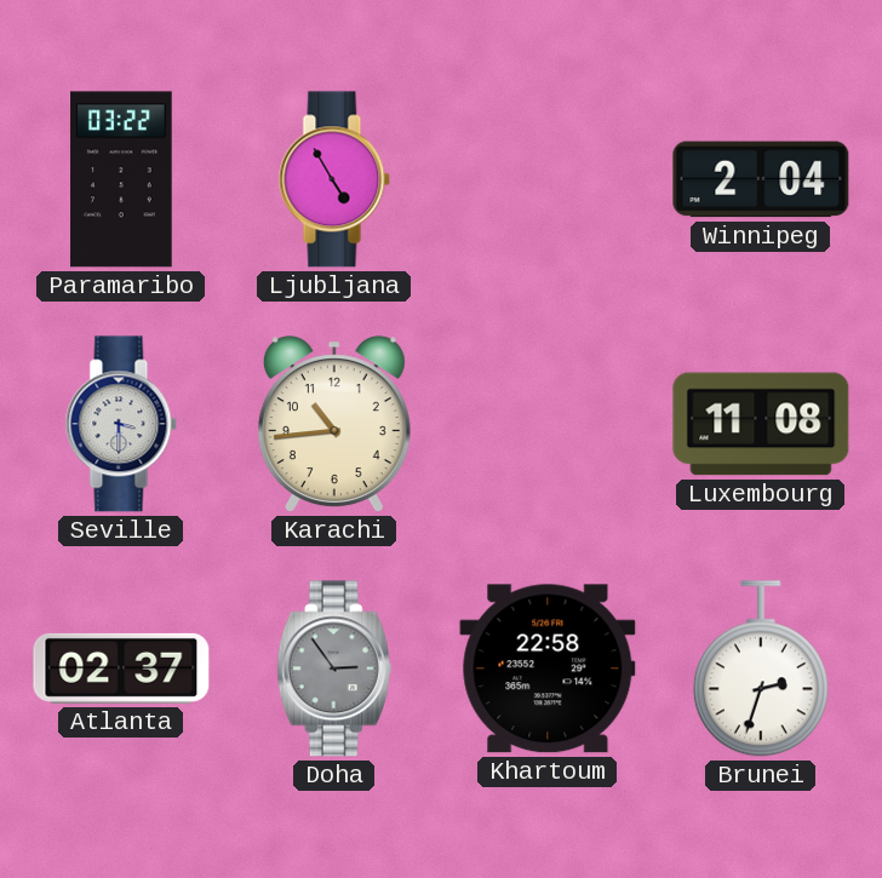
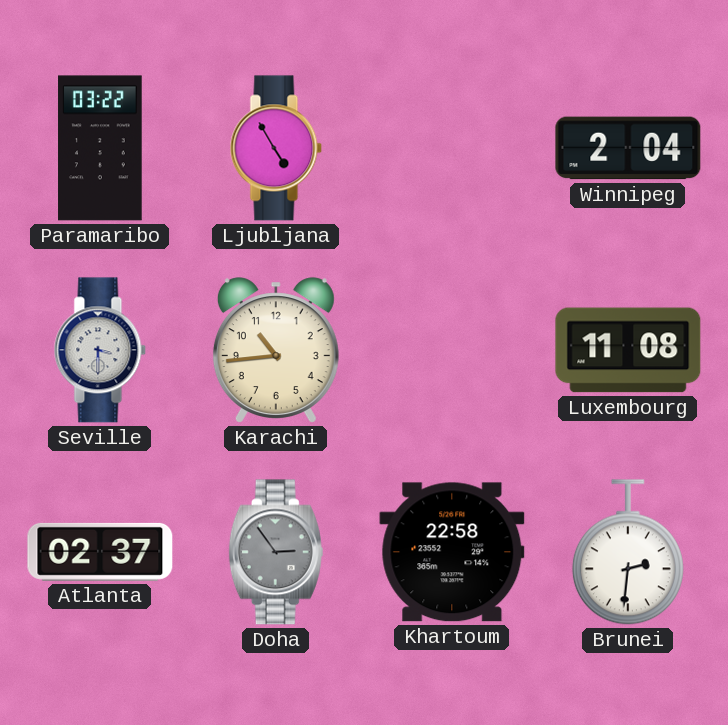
Brunei: 2:33 -> 2:31 (628, 552)
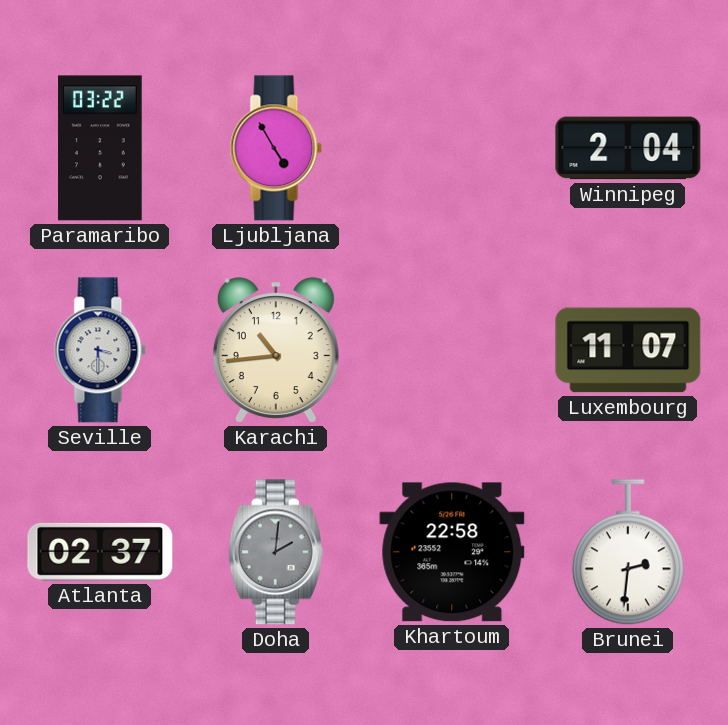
Luxembourg: 11:08 -> 11:07 (628, 350)
Doha: 2:54 -> 2:01 (276, 552)
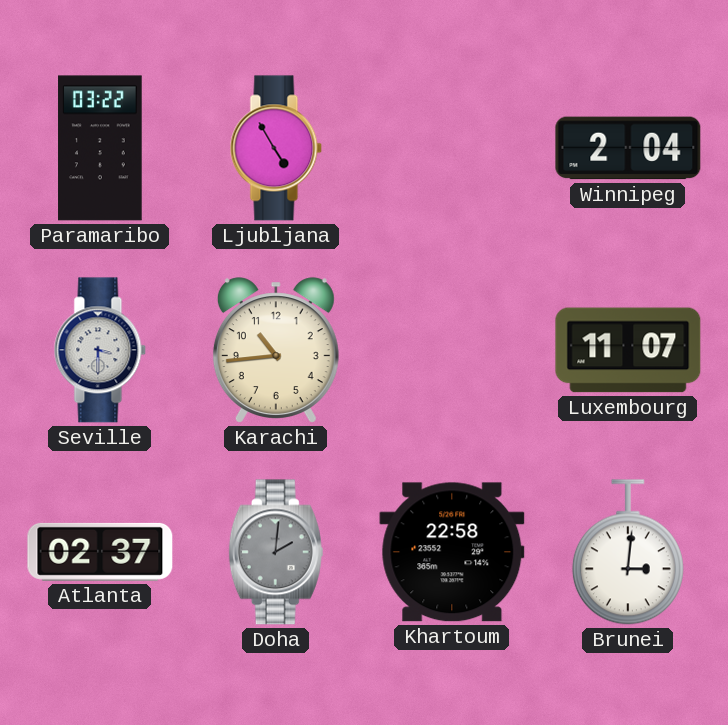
Brunei: 2:31 -> 3:01 (628, 552)
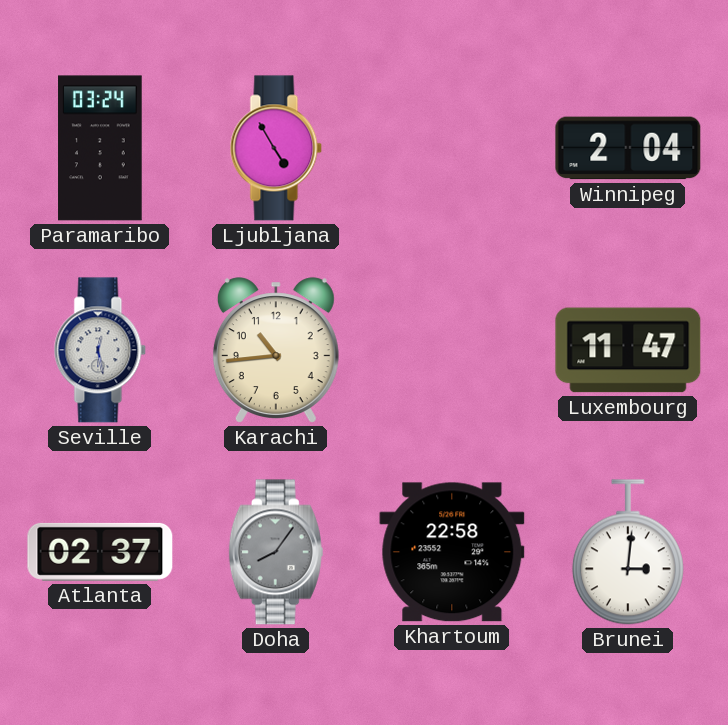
Paramaribo: 03:22 -> 03:24 (100, 148)
Seville: 3:30 -> 12:28 (100, 350)
Luxembourg: 11:07 -> 11:47 (628, 350)
Doha: 2:01 -> 8:06 (276, 552)
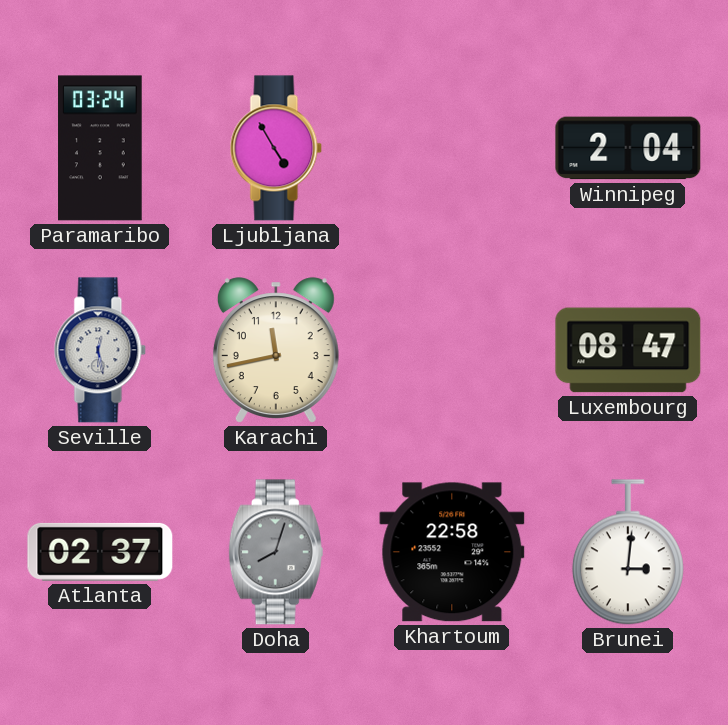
Karachi: 10:44 -> 11:43 (276, 350)
Luxembourg: 11:47 -> 08:47 (628, 350)
Doha: 8:06 -> 8:03 (276, 552)
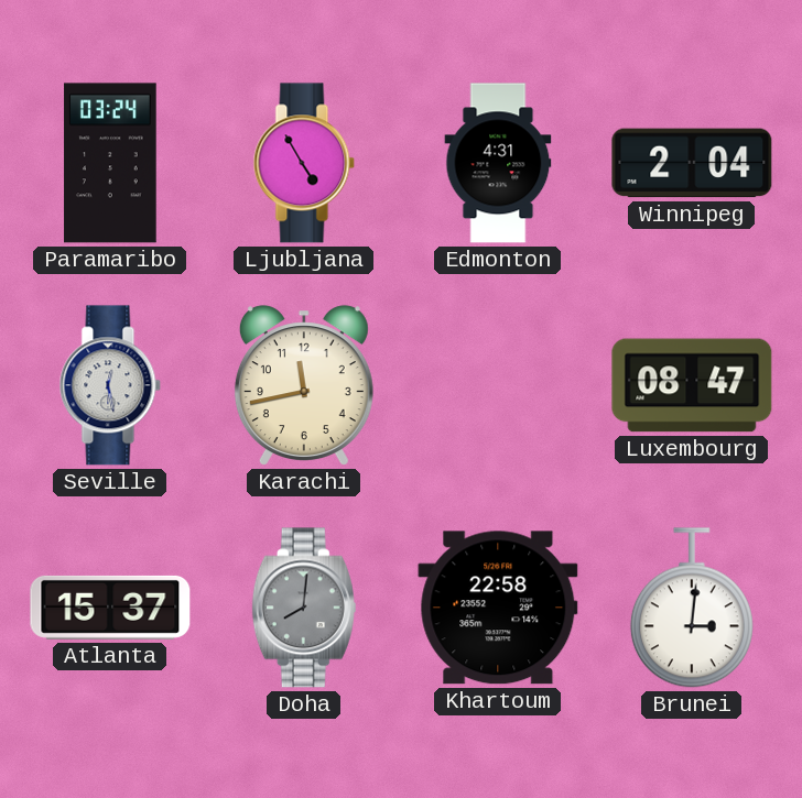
Edmonton: none -> 4:31 (498, 163)
Atlanta: 02:37 -> 15:37 (110, 608)
Doha: 8:03 -> 8:01 (304, 608)
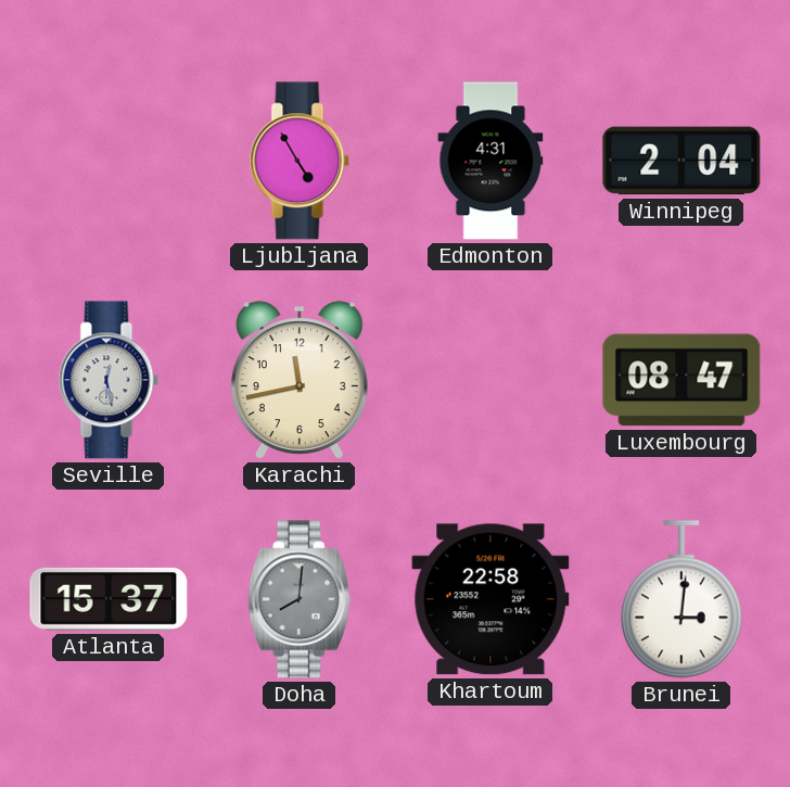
Paramaribo: 03:24 -> none (110, 163)
